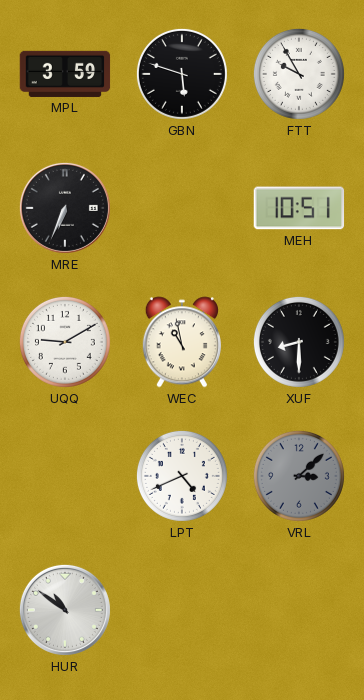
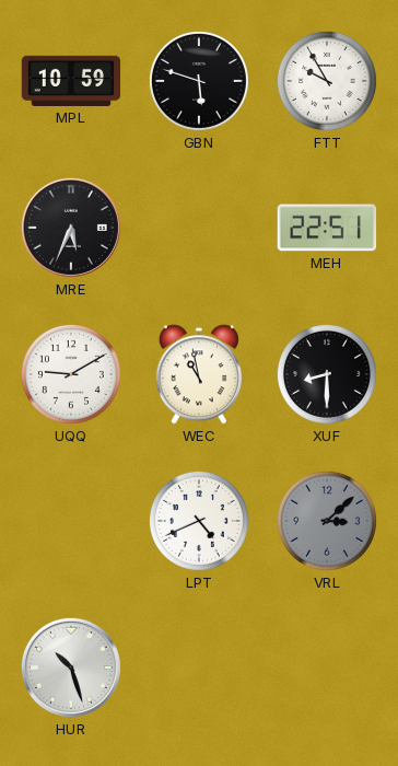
MPL: 3:59 -> 10:59 (71, 81)
MRE: 6:34 -> 5:34 (71, 228)
MEH: 10:51 -> 22:51 (327, 228)
HUR: 10:51 -> 10:27 (71, 668)
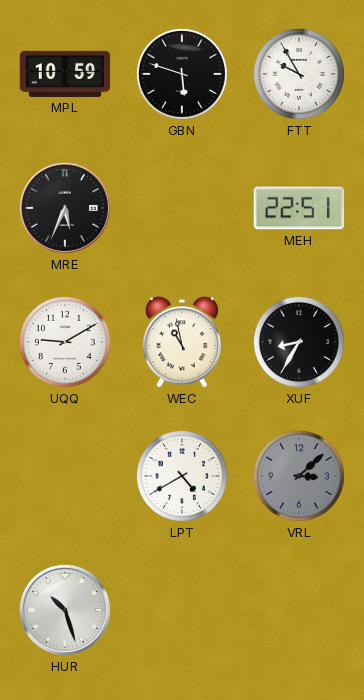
XUF: 8:30 -> 8:35 (299, 342)
LPT: 4:41 -> 4:40 (182, 476)
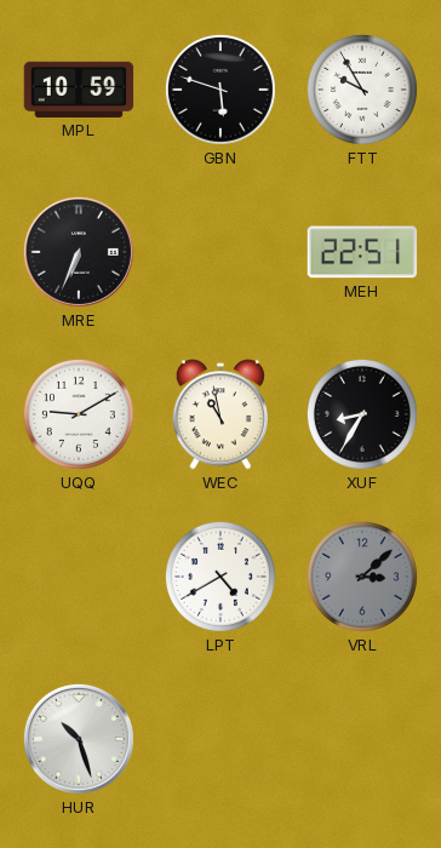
MRE: 5:34 -> 6:34 (79, 252)
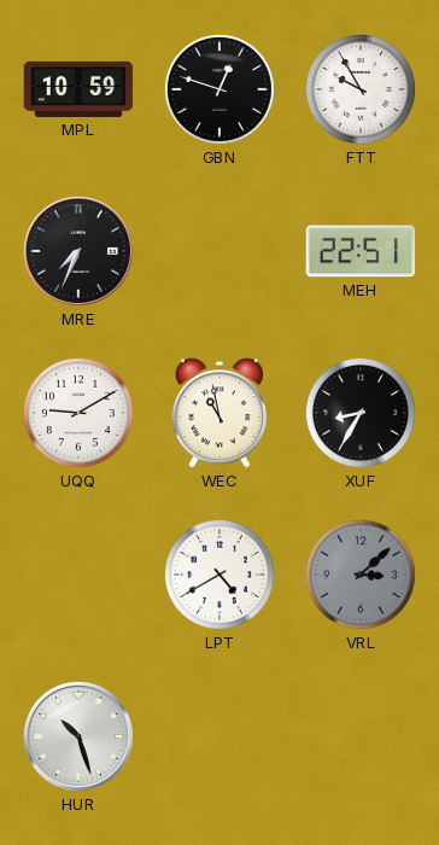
GBN: 5:48 -> 12:48 (219, 89)
MRE: 6:34 -> 7:34 (78, 251)
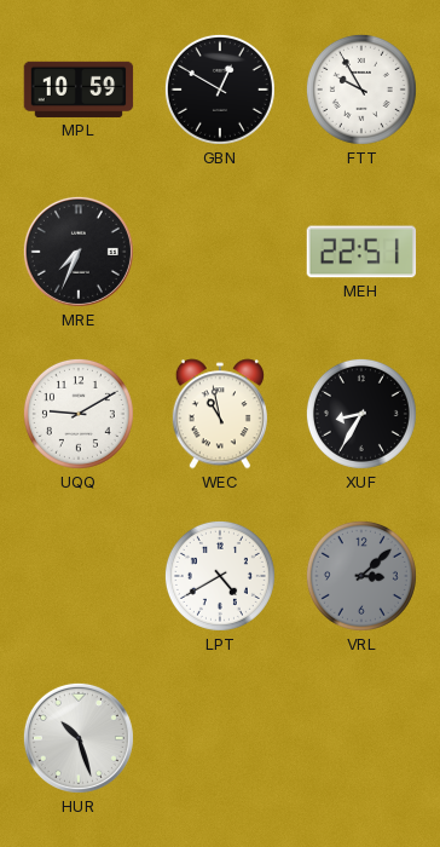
GBN: 12:48 -> 12:50 (220, 90)
